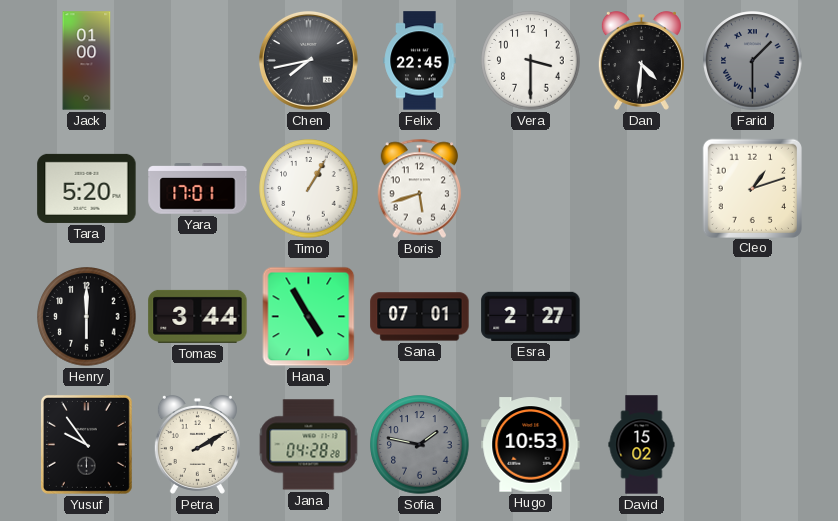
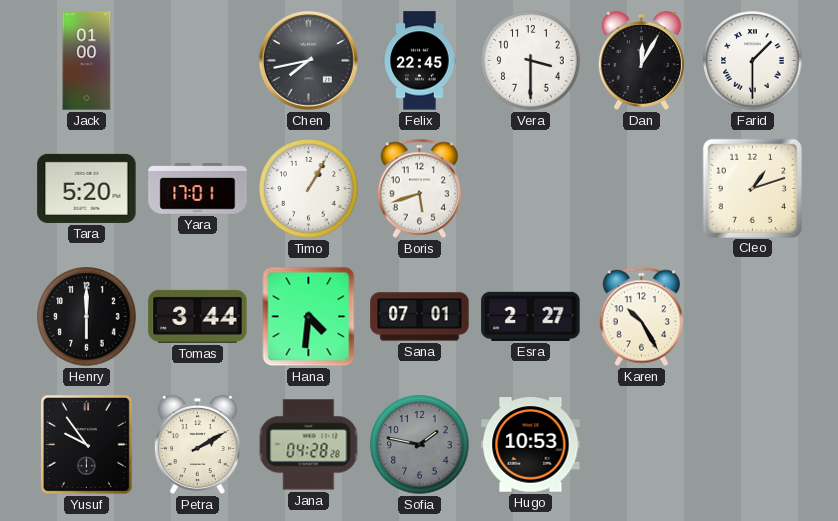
Dan: 4:31 -> 12:05 (641, 61)
Farid dial: grey -> white (753, 61)
Hana: 4:55 -> 4:31 (309, 317)
Karen: none -> 10:25 (642, 317)
David: 15:02 -> none (642, 445)
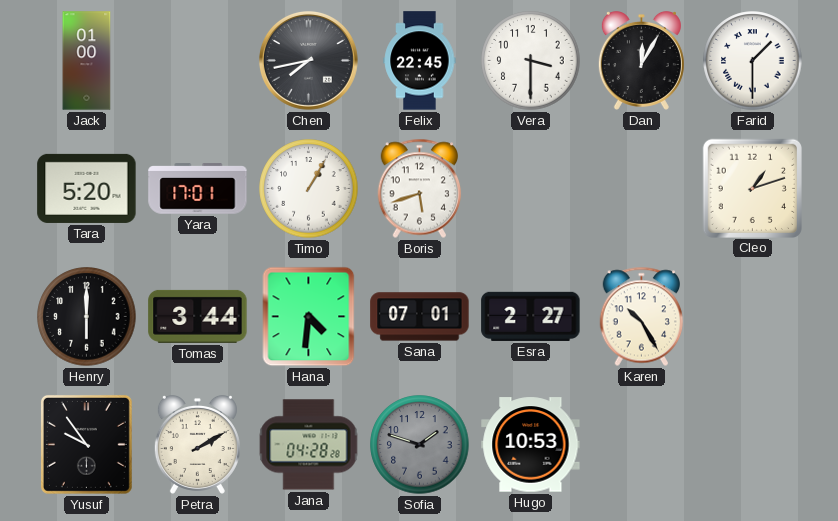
Sofia: 1:47 -> 1:48 (420, 445)
